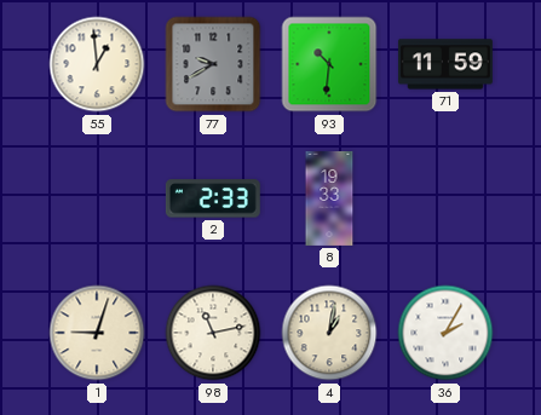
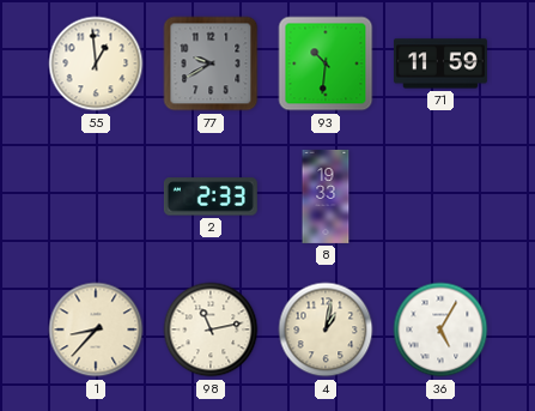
1: 9:03 -> 8:37 (96, 330)
36: 2:05 -> 5:05 (440, 330)
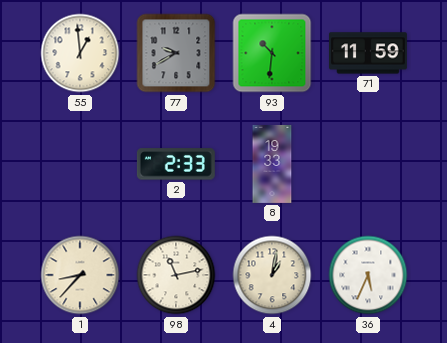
36: 5:05 -> 5:34 (368, 275)
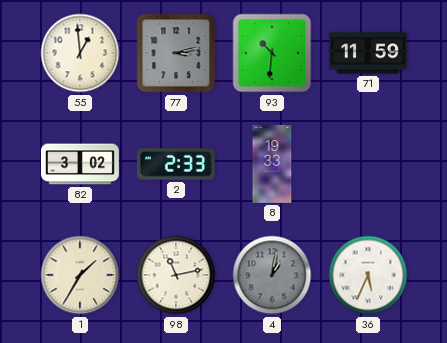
77: 9:40 -> 3:13 (176, 53)
82: none -> 3:02 (80, 164)
1: 8:37 -> 1:35 (80, 275)
4 dial: cream -> grey (272, 275)
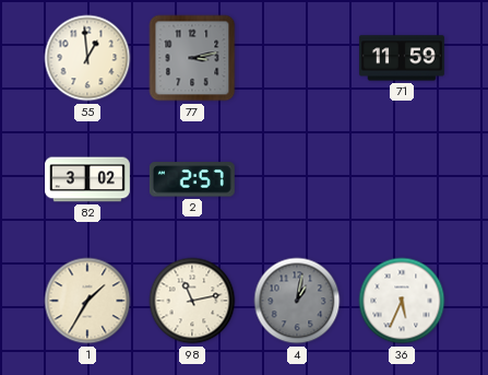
93: 10:31 -> none (272, 53)
2: 2:33 -> 2:57 (192, 179)
8: 19:33 -> none (272, 164)
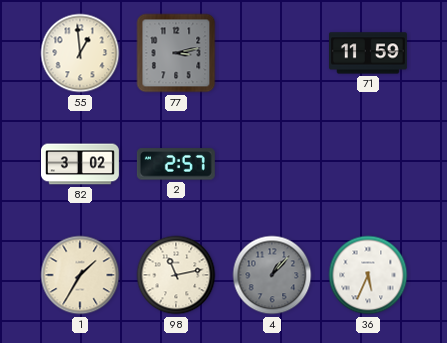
4: 1:02 -> 1:07 (272, 275)
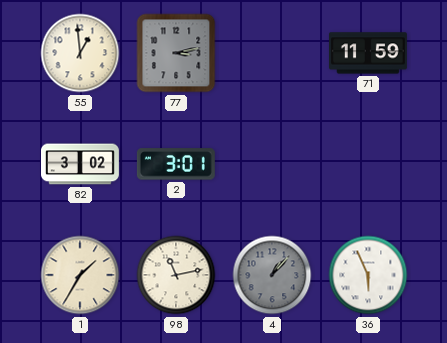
2: 2:57 -> 3:01 (176, 164)
36: 5:34 -> 5:56 (368, 275)
